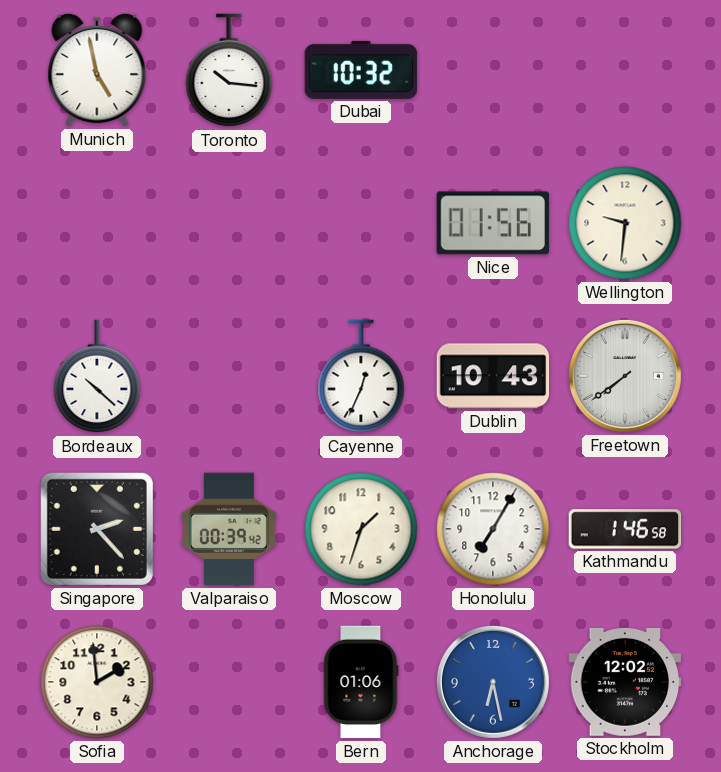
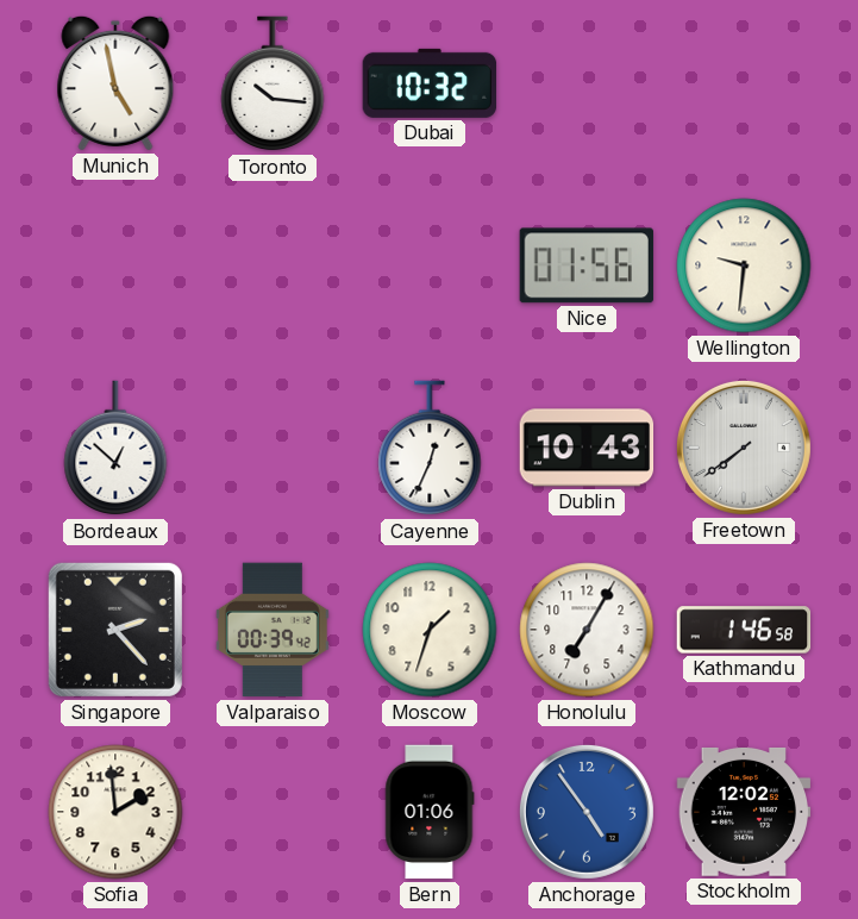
Bordeaux: 10:22 -> 12:52 (115, 449)
Anchorage: 6:28 -> 4:54 (587, 812)
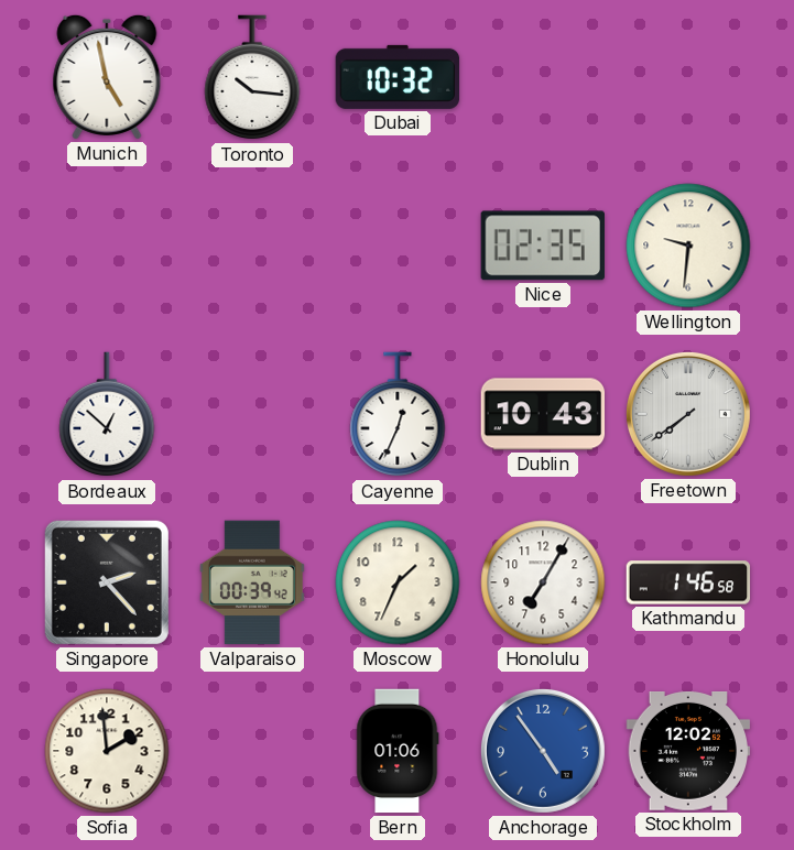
Nice: 01:56 -> 02:35 (543, 246)
Moscow: 1:33 -> 1:34 (398, 582)
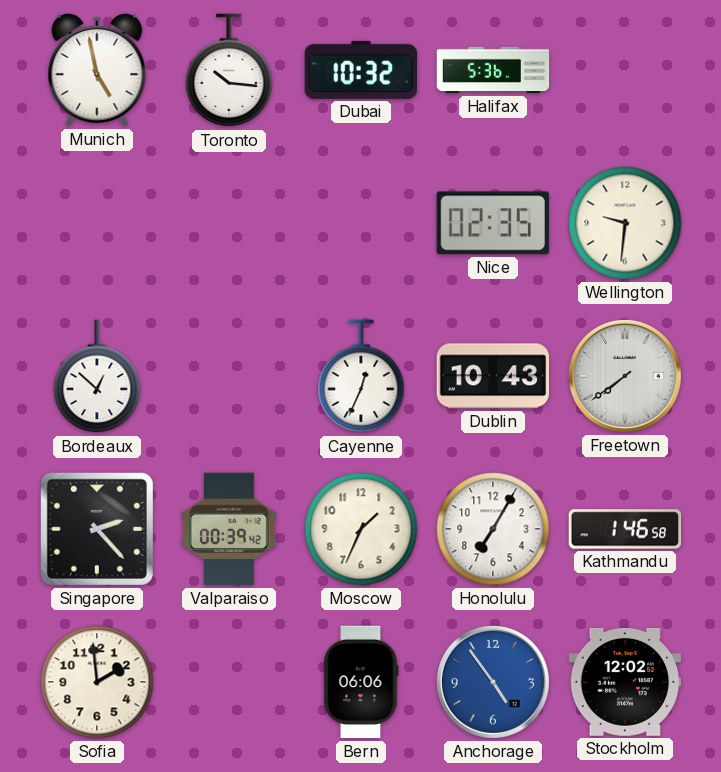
Halifax: none -> 5:36 (493, 70)
Bern: 01:06 -> 06:06 (361, 682)
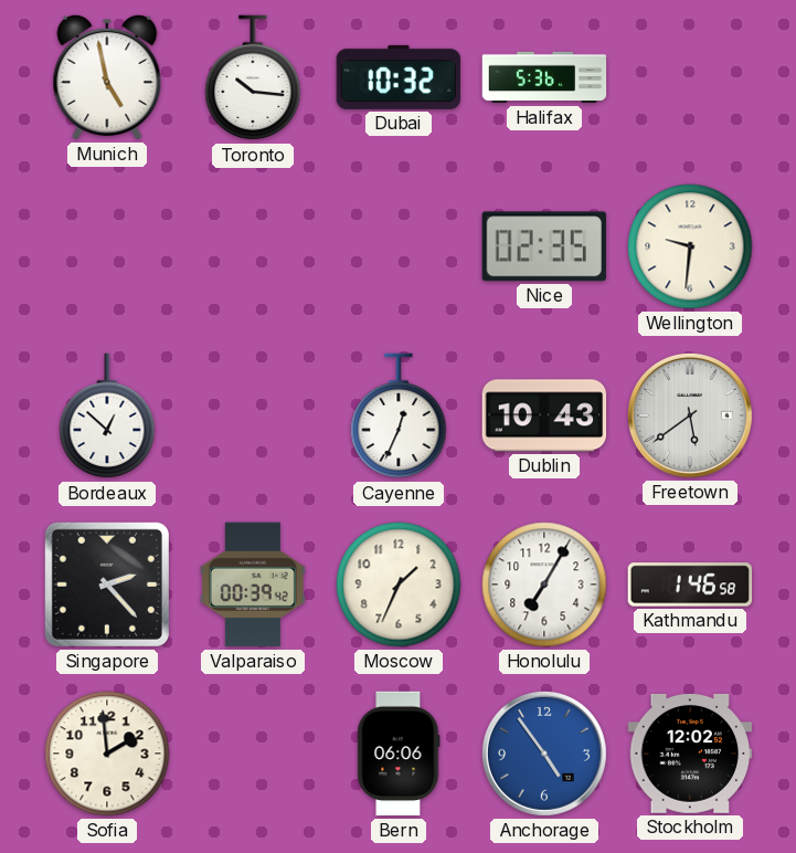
Freetown: 7:39 -> 5:39 (690, 415)
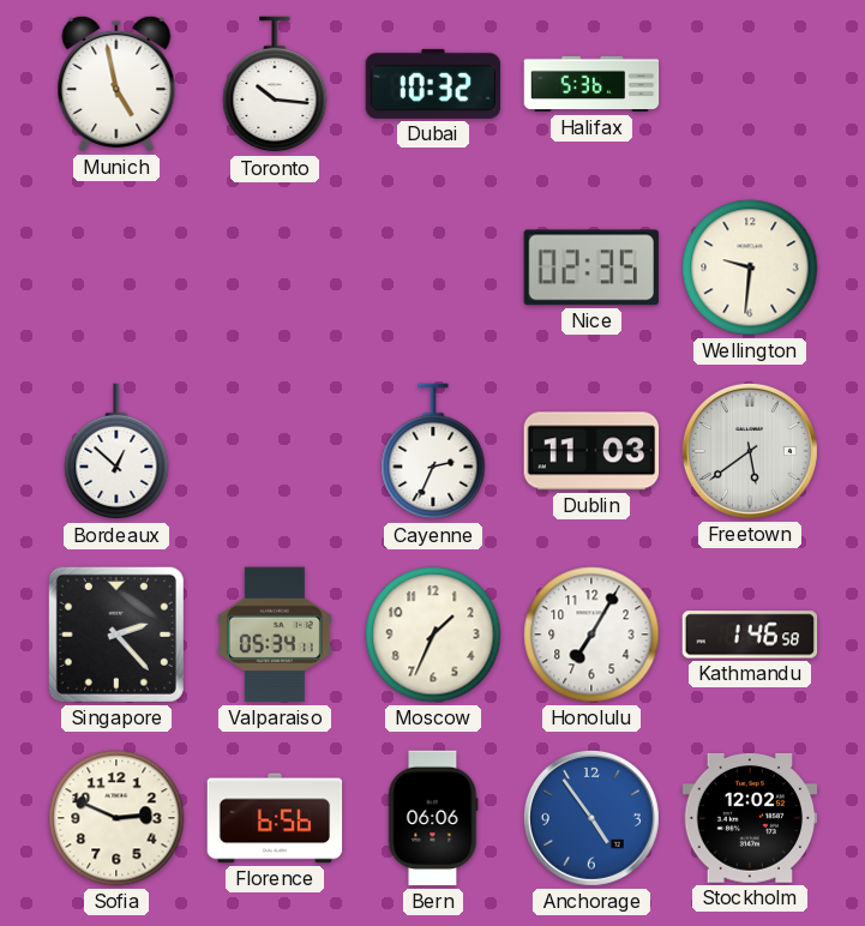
Cayenne: 12:34 -> 2:34 (433, 452)
Dublin: 10:43 -> 11:03 (591, 451)
Valparaiso: 00:39 -> 05:34 (275, 635)
Sofia: 1:59 -> 2:49 (116, 818)
Florence: none -> 6:56 (275, 818)
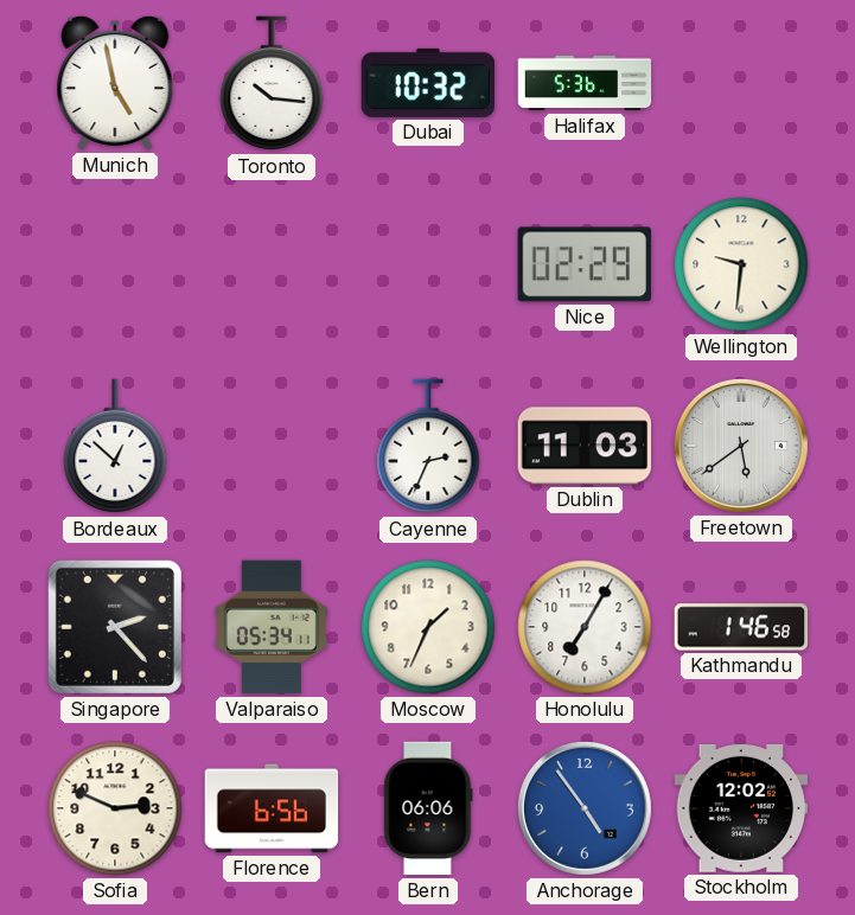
Nice: 02:35 -> 02:29 (585, 264)
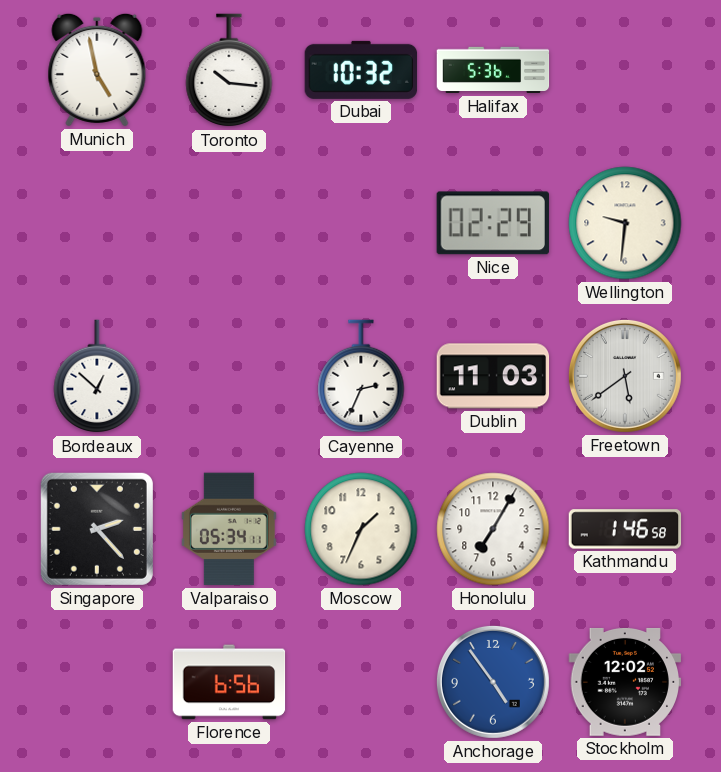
Sofia: 2:49 -> none (115, 808)
Bern: 06:06 -> none (428, 808)
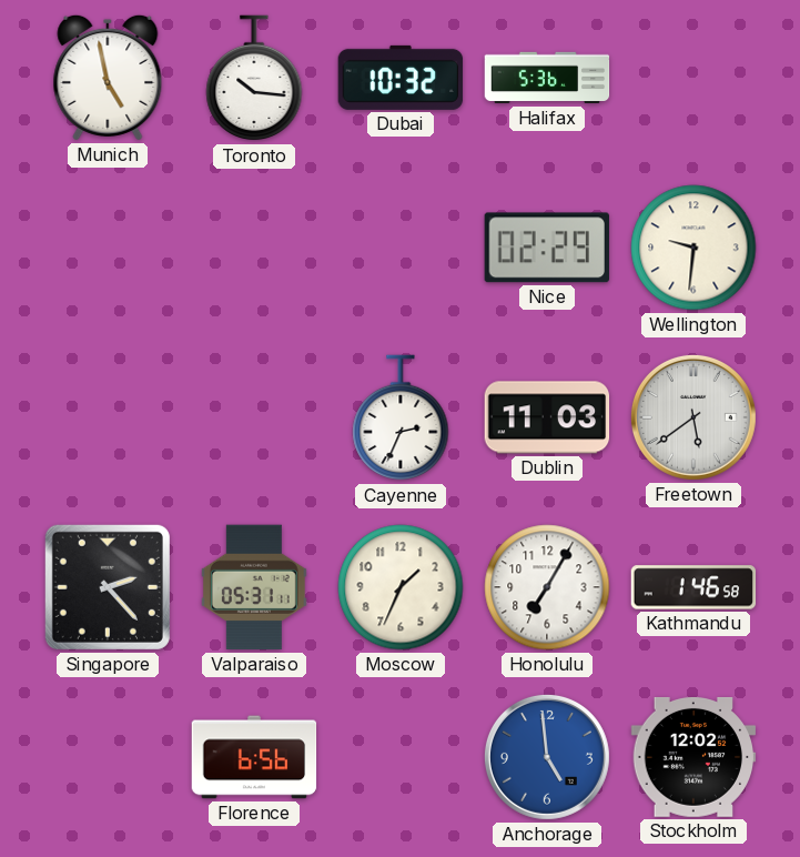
Bordeaux: 12:52 -> none (97, 377)
Valparaiso: 05:34 -> 05:31 (254, 587)
Anchorage: 4:54 -> 4:59 (547, 757)
